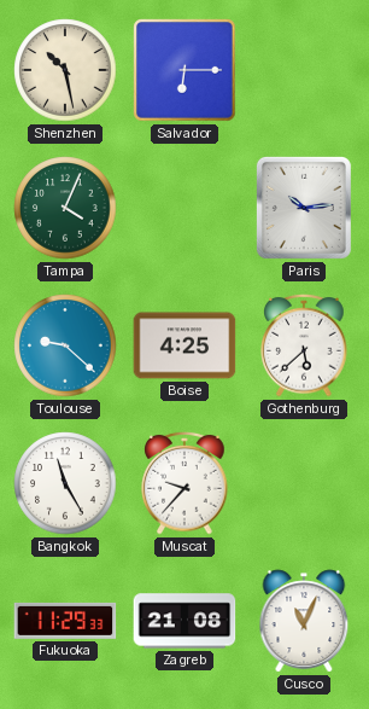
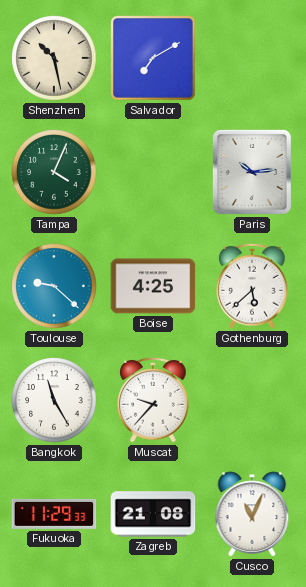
Salvador: 6:15 -> 7:10 (153, 58)
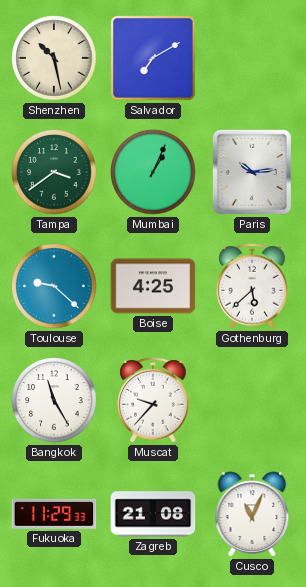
Tampa: 4:04 -> 3:39 (54, 172)
Mumbai: none -> 1:04 (153, 172)
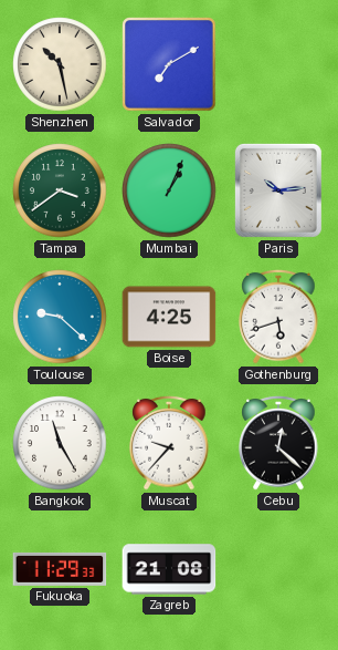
Gothenburg: 5:38 -> 5:42 (278, 317)
Cebu: none -> 12:22 (278, 443)
Cusco: 11:04 -> none (252, 514)
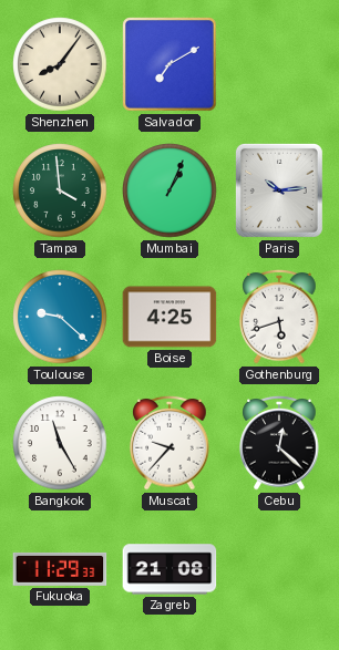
Shenzhen: 10:28 -> 8:06 (60, 64)
Tampa: 3:39 -> 3:59 (60, 190)
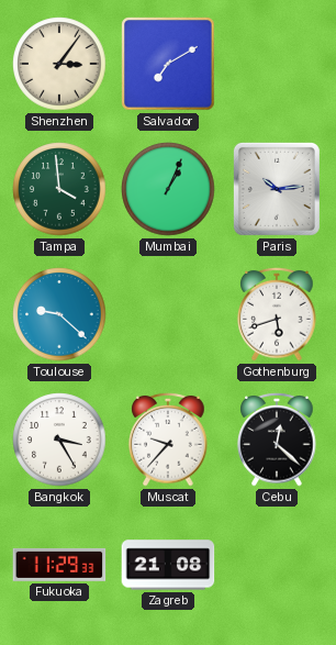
Shenzhen: 8:06 -> 3:06 (59, 64)
Boise: 4:25 -> none (169, 317)
Bangkok: 11:25 -> 3:25 (59, 440)
